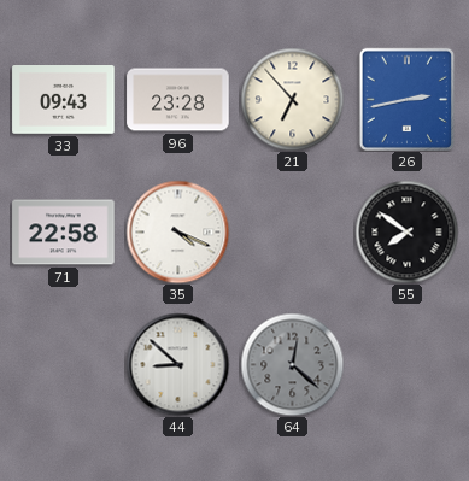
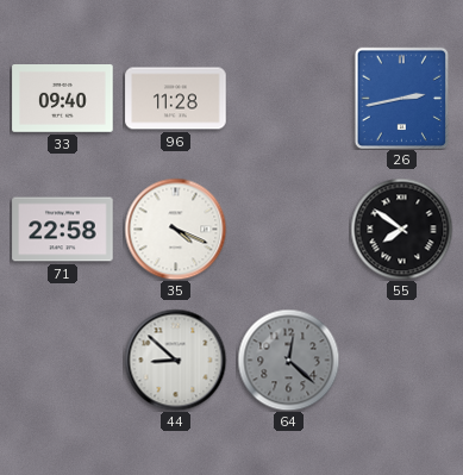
33: 09:43 -> 09:40 (63, 99)
96: 23:28 -> 11:28 (176, 99)
21: 6:53 -> none (292, 99)
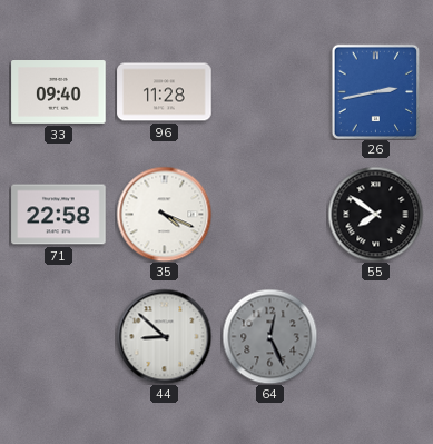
64: 12:22 -> 12:26 (269, 336)
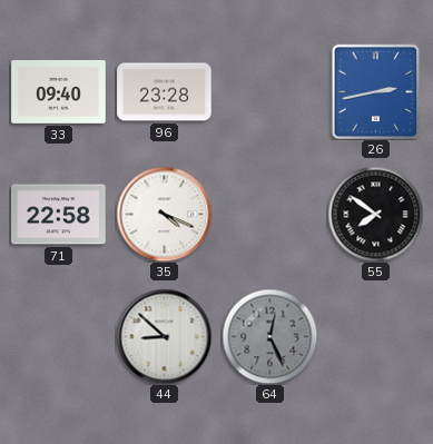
96: 11:28 -> 23:28 (165, 92)
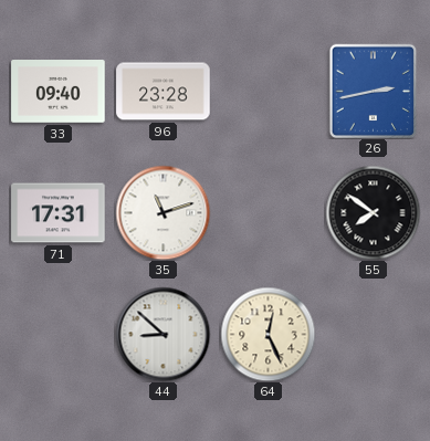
71: 22:58 -> 17:31 (59, 213)
35: 4:19 -> 11:12 (162, 212)
64 dial: grey -> cream (268, 334)
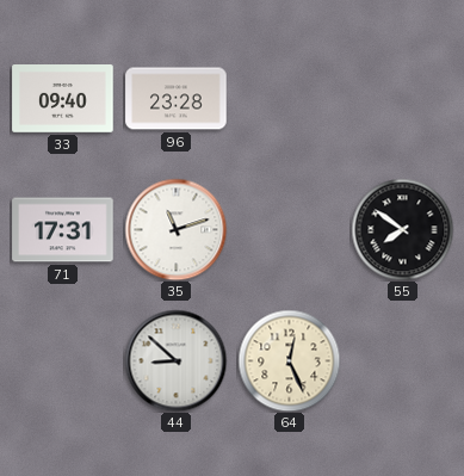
26: 2:43 -> none (374, 91)
